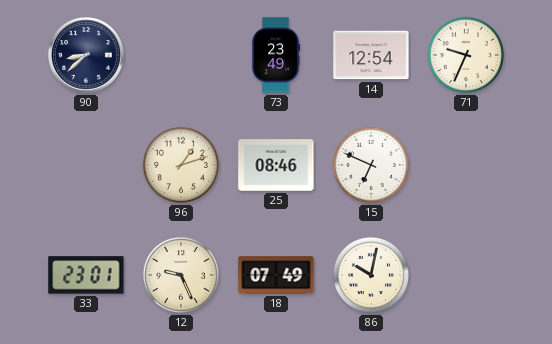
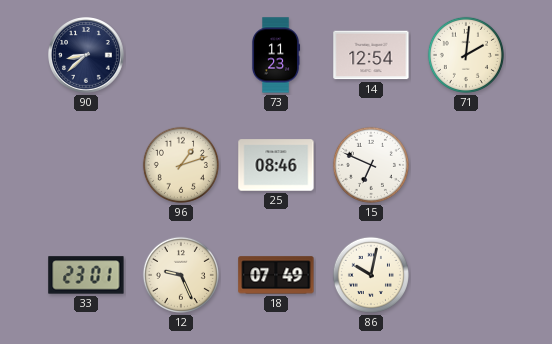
73: 23:49 -> 11:23 (276, 55)
71: 9:34 -> 2:01 (466, 55)
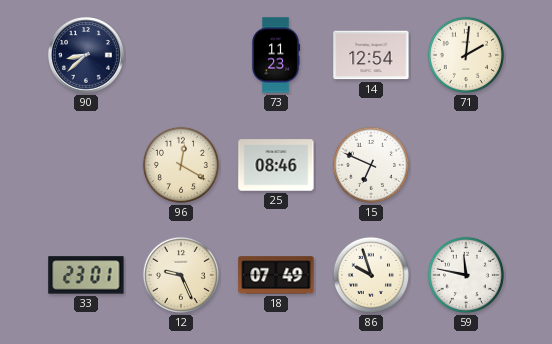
96: 1:12 -> 12:20 (181, 165)
86: 10:02 -> 9:57 (371, 275)
59: none -> 11:47 (466, 275)
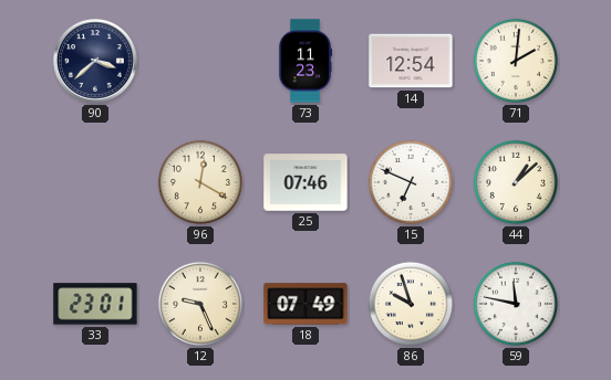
90: 8:38 -> 3:38 (95, 61)
25: 08:46 -> 07:46 (305, 182)
44: none -> 1:08 (516, 182)
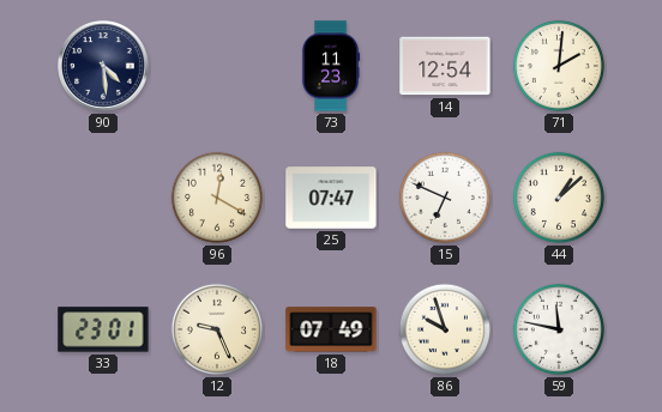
90: 3:38 -> 4:29 (103, 66)
25: 07:46 -> 07:47 (331, 198)
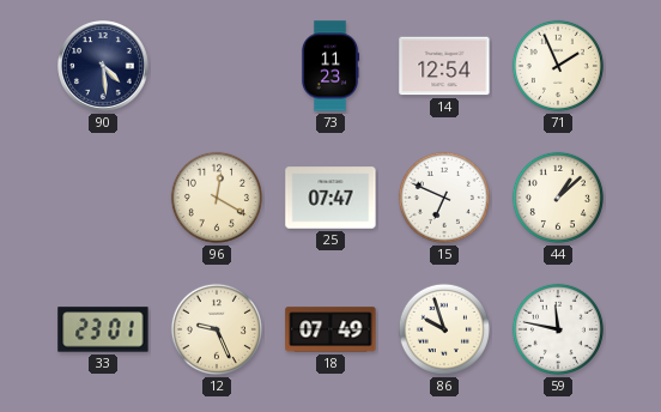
71: 2:01 -> 1:56 (558, 66)
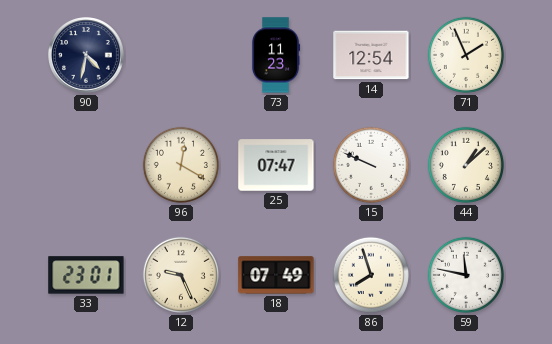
90: 4:29 -> 4:32 (86, 55)
15: 6:49 -> 9:49 (371, 165)
86: 9:57 -> 7:57 (371, 275)
